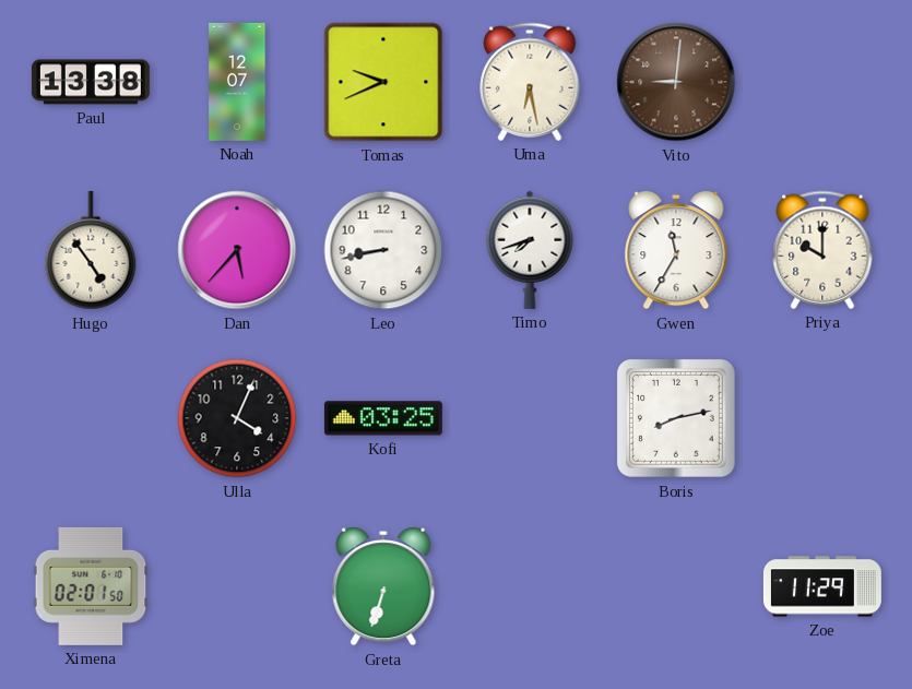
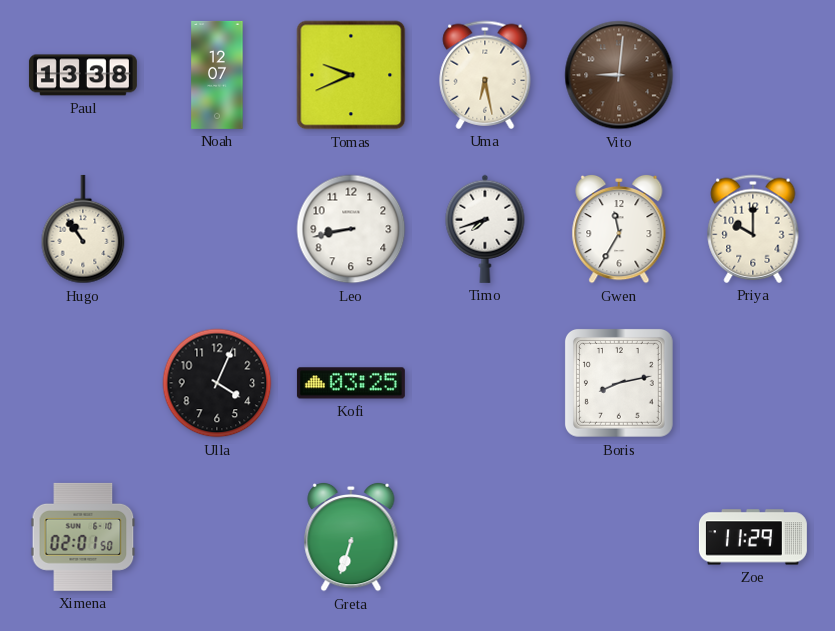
Hugo: 4:54 -> 10:54 (83, 229)
Dan: 5:37 -> none (237, 250)
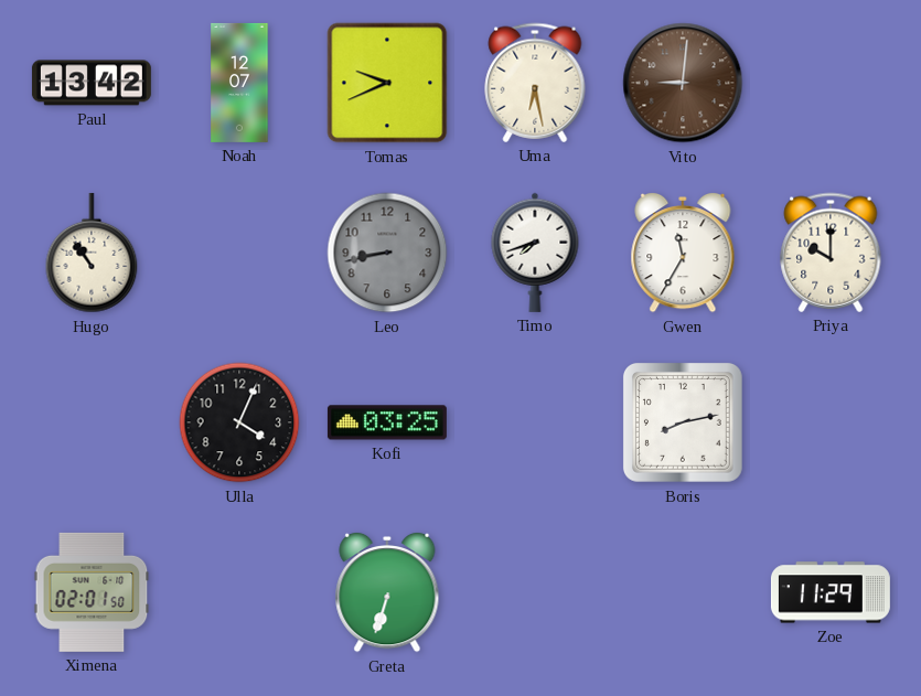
Paul: 13:38 -> 13:42 (92, 83)
Leo dial: white -> grey (387, 253)
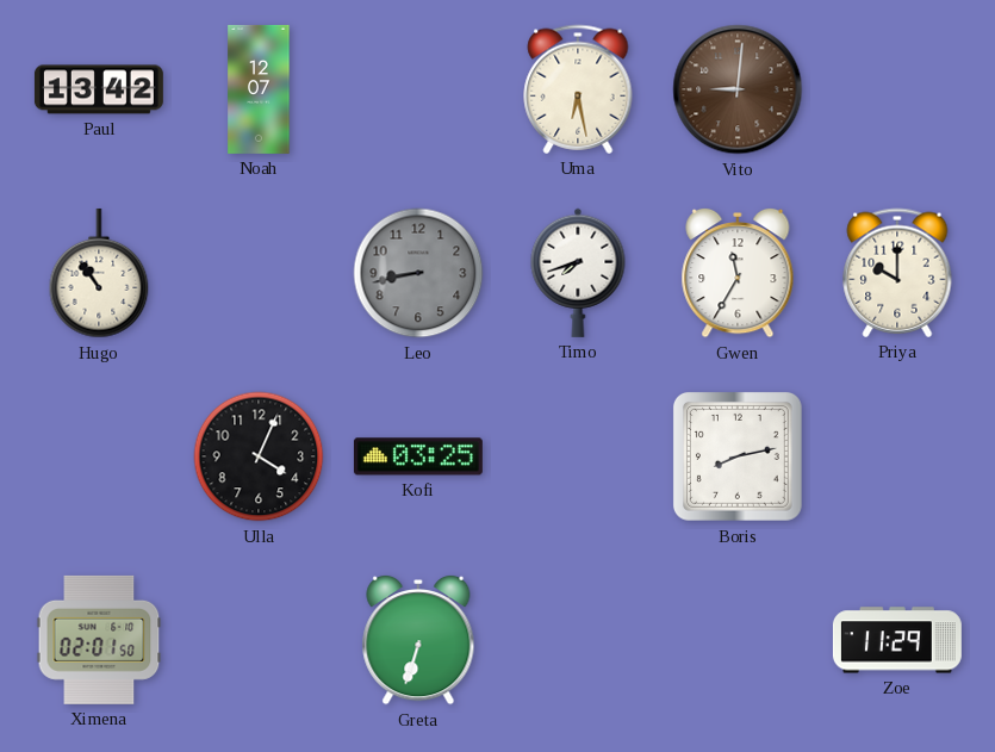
Tomas: 9:41 -> none (387, 83)
